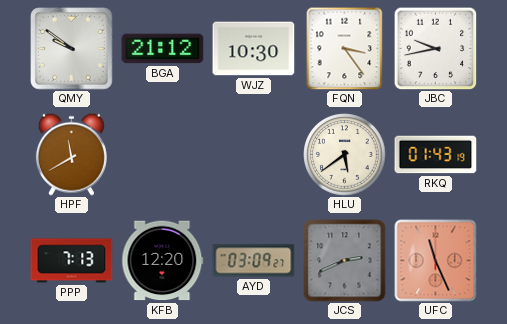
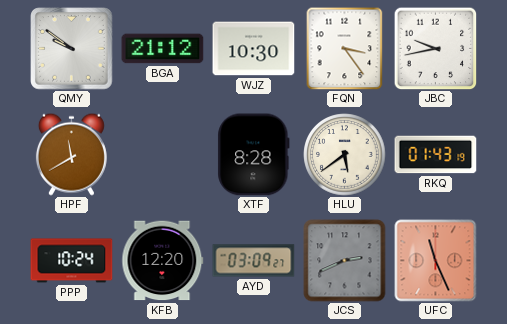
XTF: none -> 8:28 (254, 155)
PPP: 7:13 -> 10:24 (72, 261)
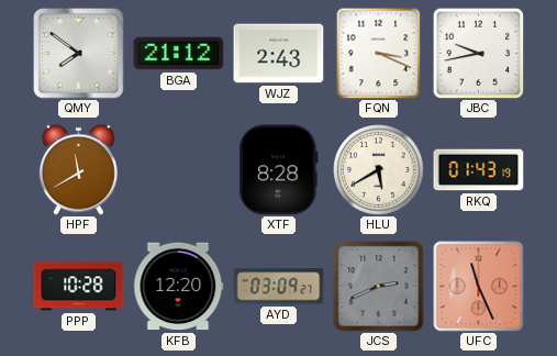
QMY: 9:51 -> 7:51 (79, 54)
WJZ: 10:30 -> 2:43 (279, 54)
FQN: 3:24 -> 3:19 (379, 53)
HLU: 5:39 -> 5:40 (379, 170)
PPP: 10:24 -> 10:28 (79, 287)
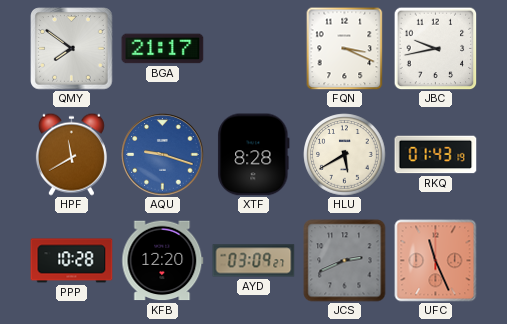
BGA: 21:12 -> 21:17 (163, 49)
WJZ: 2:43 -> none (279, 54)
AQU: none -> 9:18 (163, 155)
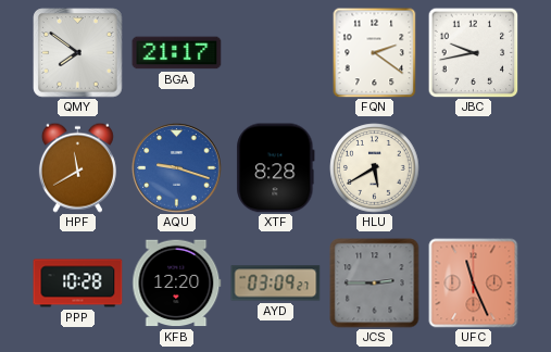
FQN: 3:19 -> 2:21 (375, 52)
RKQ: 01:43 -> none (436, 155)
JCS: 2:41 -> 2:45 (375, 284)
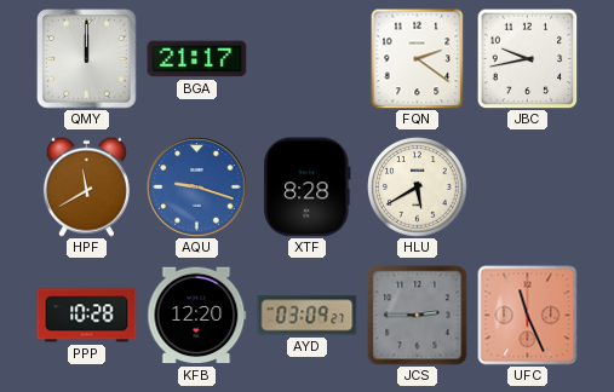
QMY: 7:51 -> 12:00 (87, 59)
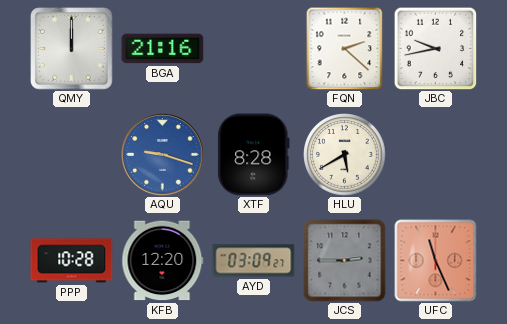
BGA: 21:17 -> 21:16 (163, 49)
FQN: 2:21 -> 2:22 (345, 48)
HPF: 11:40 -> none (86, 186)
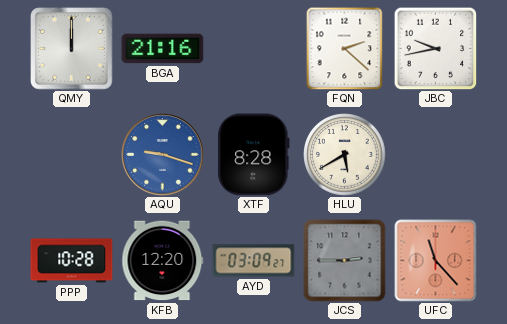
UFC: 11:26 -> 11:23 (436, 261)
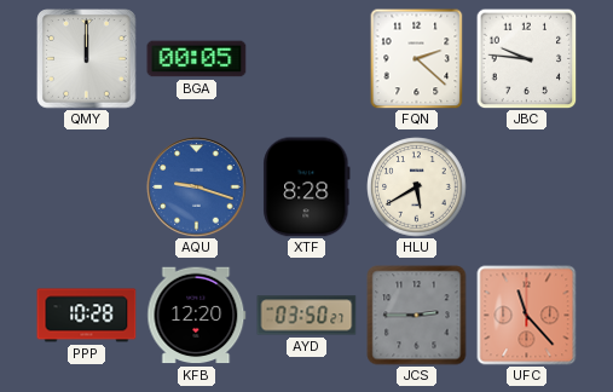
BGA: 21:16 -> 00:05 (197, 59)
JBC: 9:43 -> 9:46 (526, 58)
AYD: 03:09 -> 03:50 (307, 316)
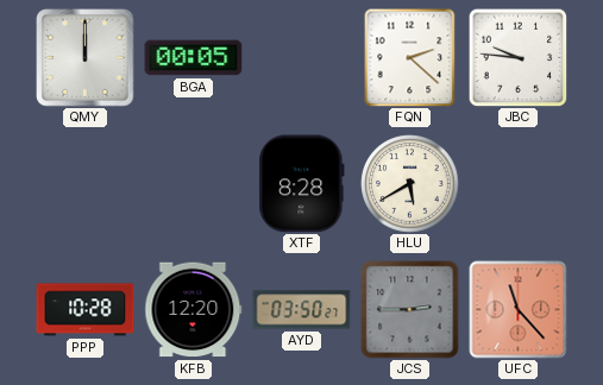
AQU: 9:18 -> none (197, 188)
